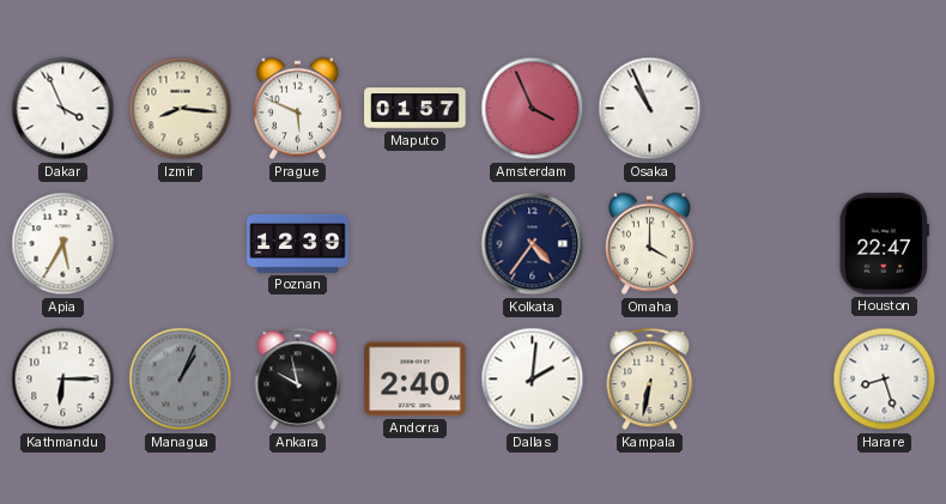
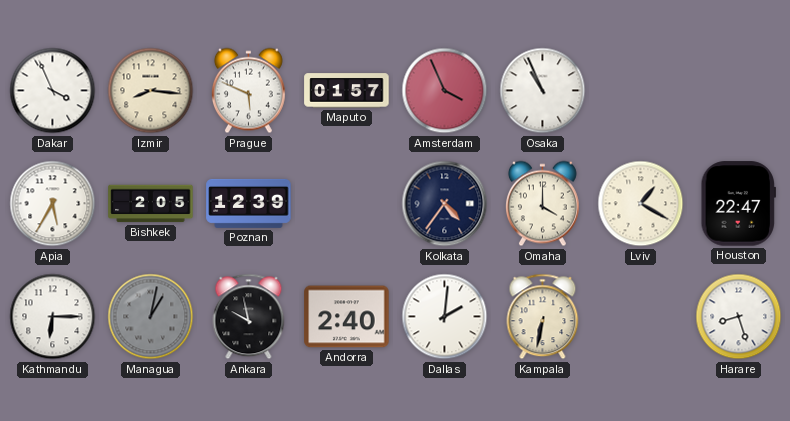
Bishkek: none -> 2:05 (151, 204)
Lviv: none -> 1:20 (641, 204)
Managua: 1:04 -> 1:02 (151, 317)
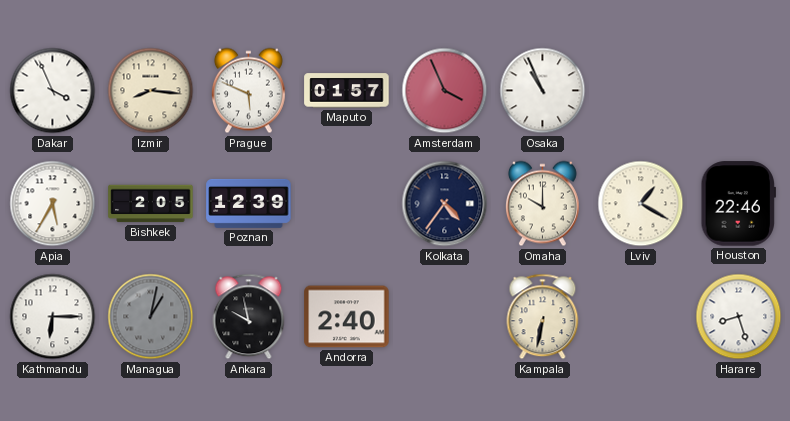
Omaha: 4:00 -> 10:00 (542, 204)
Houston: 22:47 -> 22:46 (738, 204)
Dallas: 2:01 -> none (445, 317)
